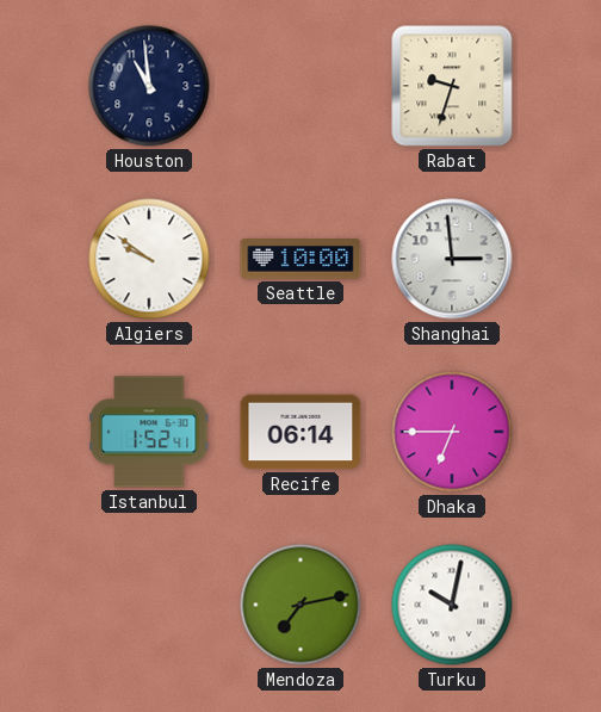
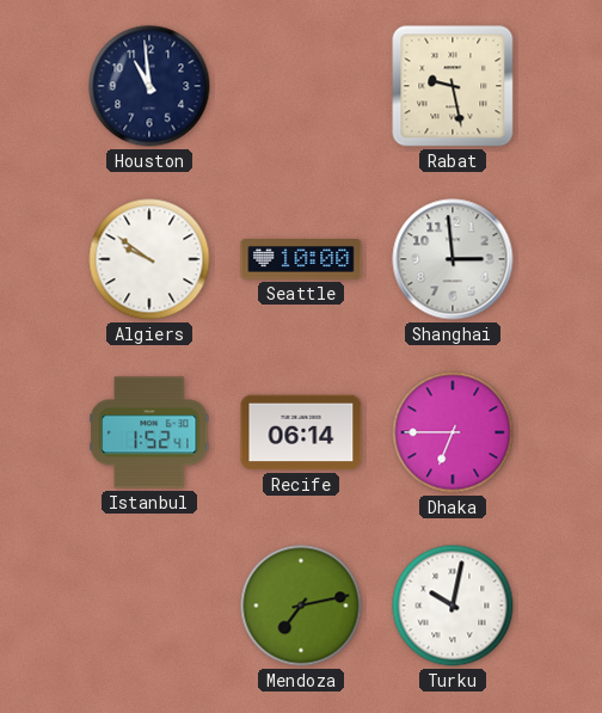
Rabat: 9:33 -> 9:28 (453, 86)
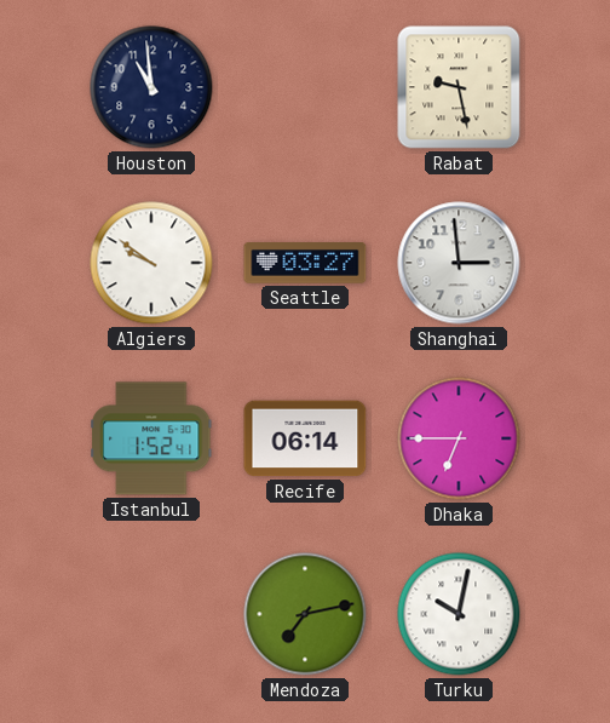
Seattle: 10:00 -> 03:27 (305, 264)
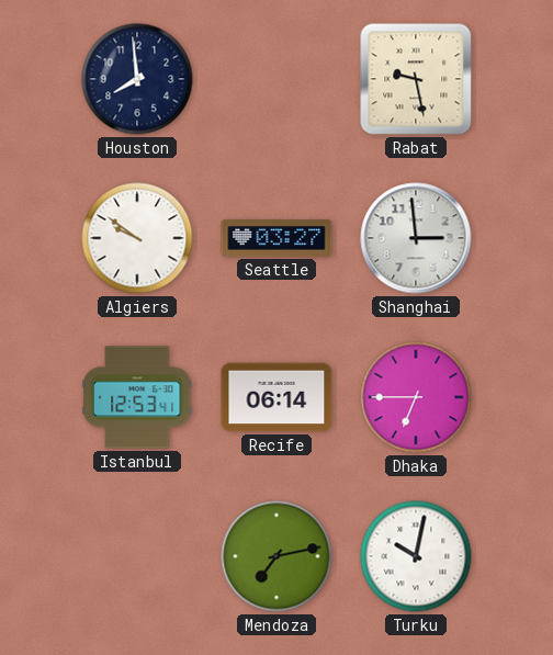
Houston: 10:59 -> 7:59 (137, 79)
Istanbul: 1:52 -> 12:53 (138, 397)
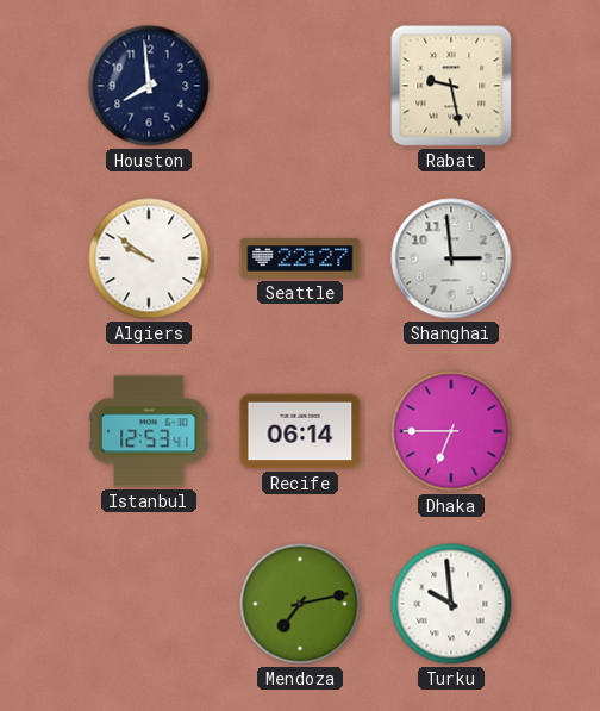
Seattle: 03:27 -> 22:27 (300, 260)
Turku: 10:02 -> 9:59 (451, 604)
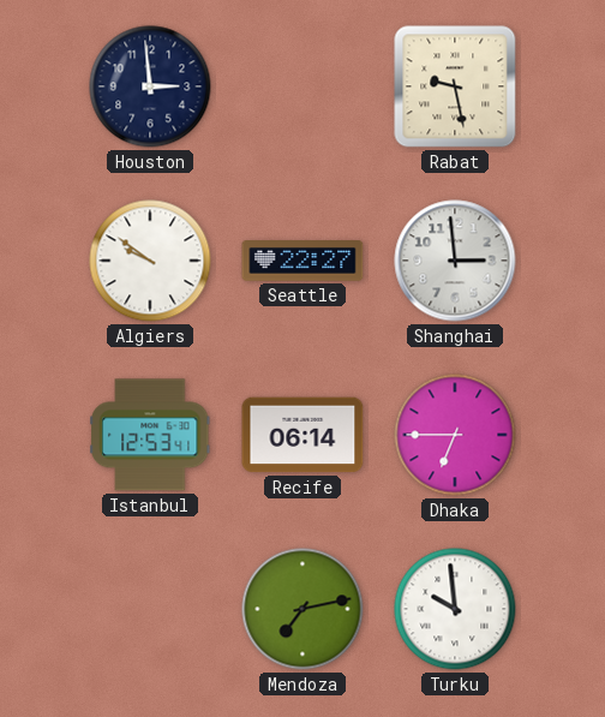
Houston: 7:59 -> 2:59 (150, 86)
